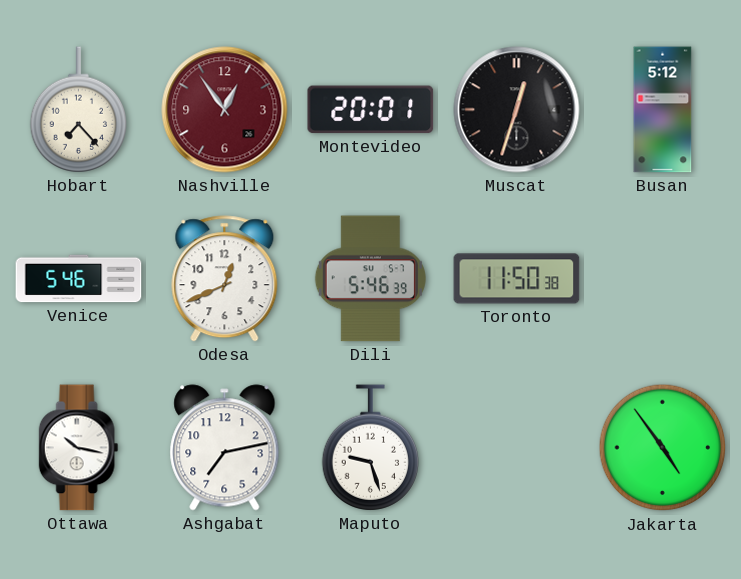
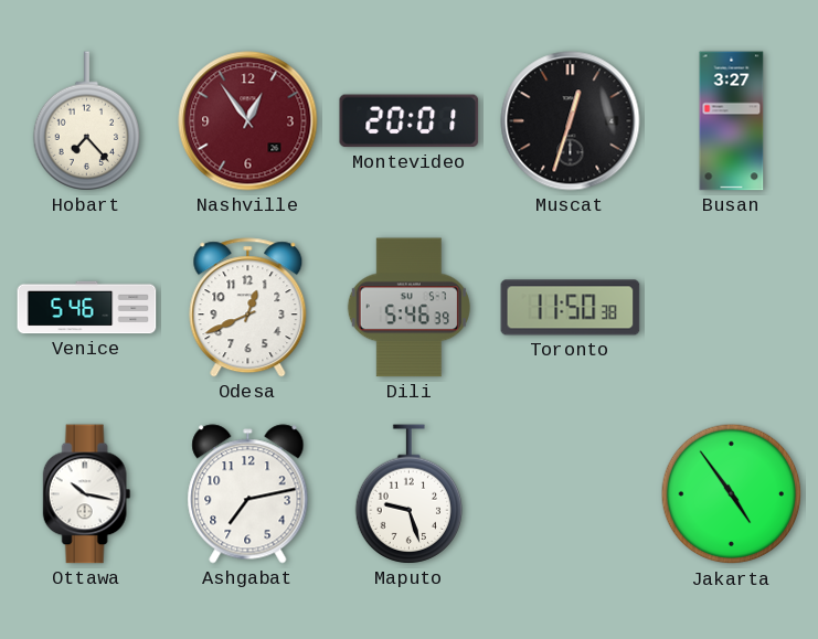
Busan: 5:12 -> 3:27 (732, 121)
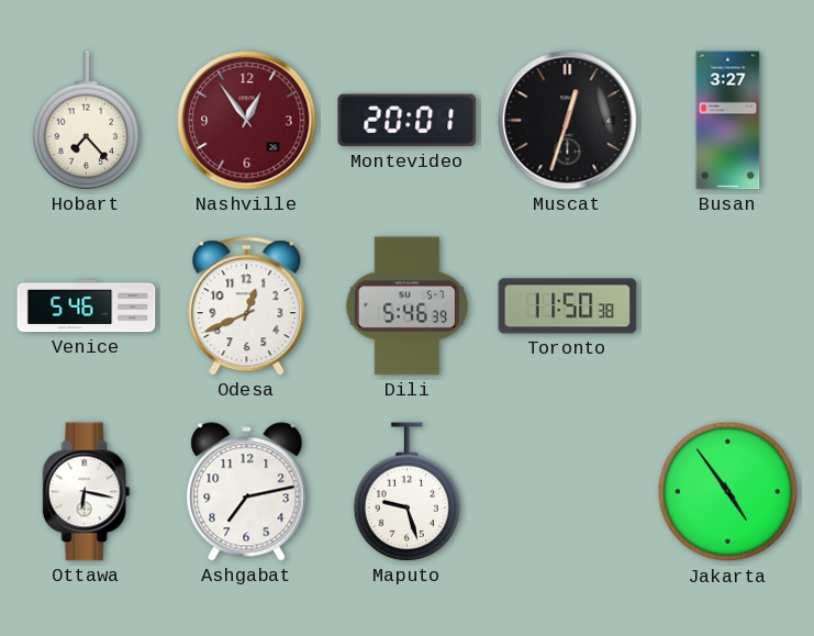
Ottawa: 10:17 -> 6:17 (87, 492)
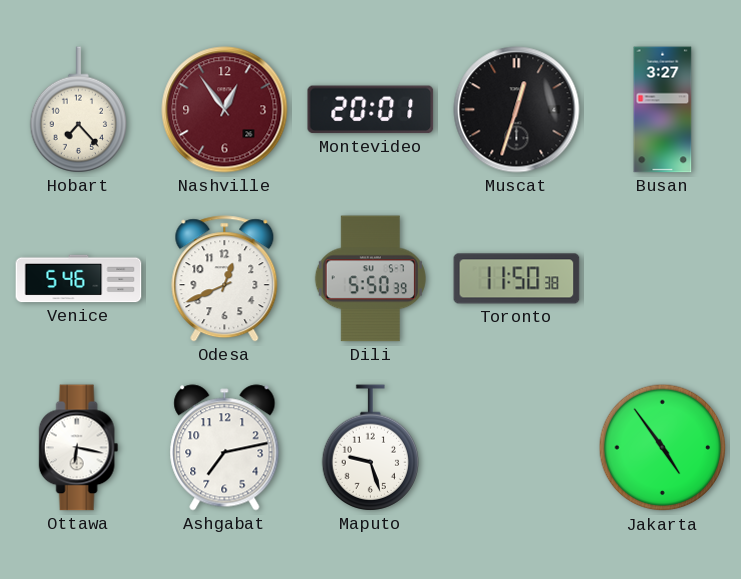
Dili: 5:46 -> 5:50 (370, 279)
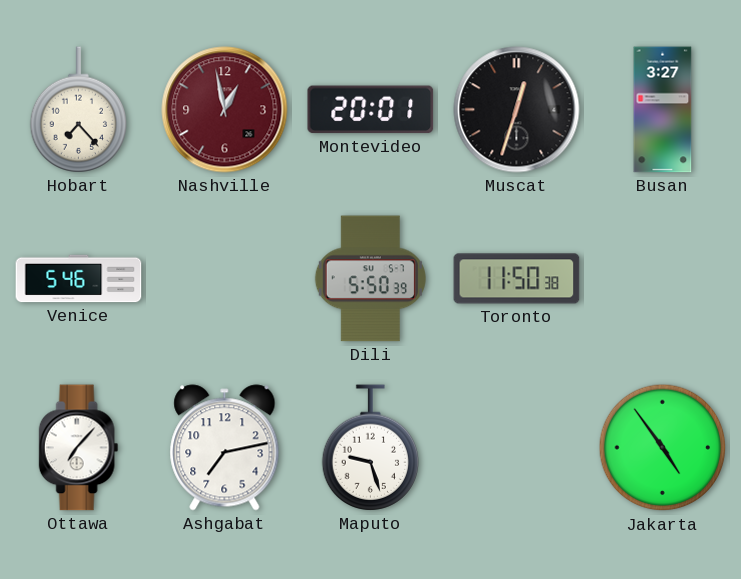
Nashville: 12:54 -> 12:58 (225, 110)
Odesa: 12:41 -> none (225, 279)
Ottawa: 6:17 -> 7:07 (79, 448)
